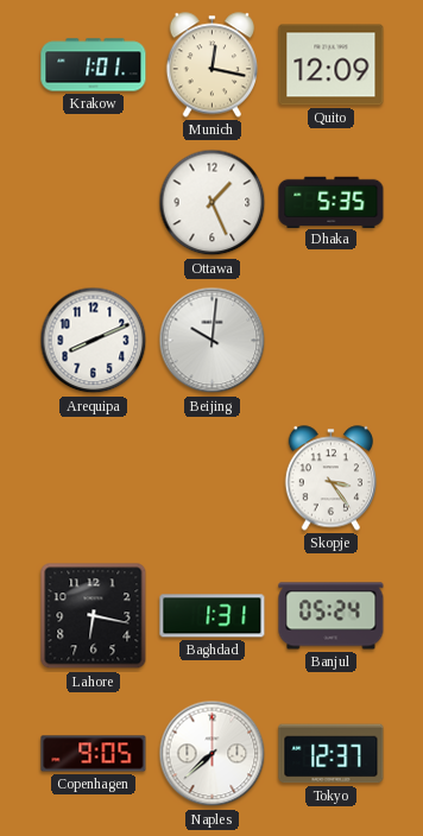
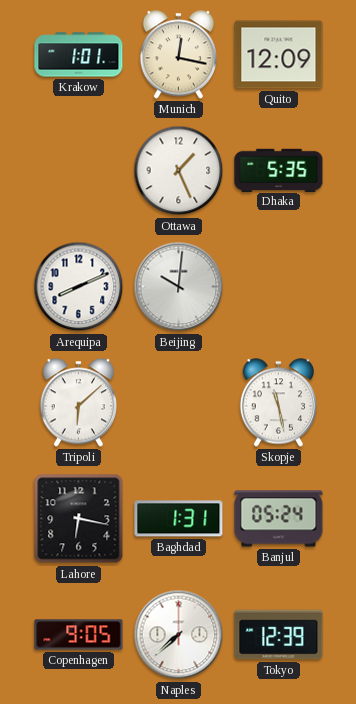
Tripoli: none -> 6:08 (78, 403)
Skopje: 3:24 -> 11:28 (278, 403)
Tokyo: 12:37 -> 12:39 (279, 635)
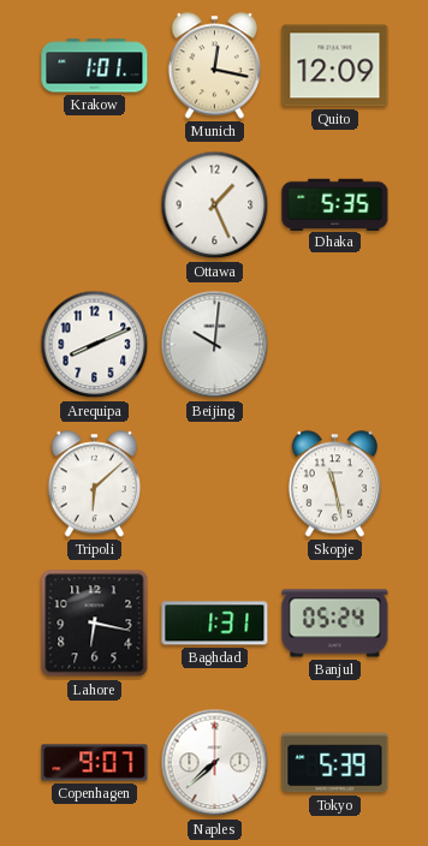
Copenhagen: 9:05 -> 9:07 (95, 763)
Tokyo: 12:39 -> 5:39 (335, 763)
